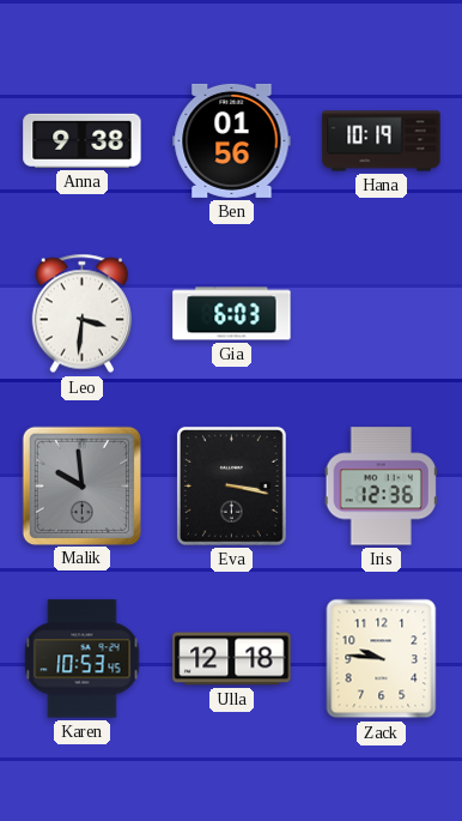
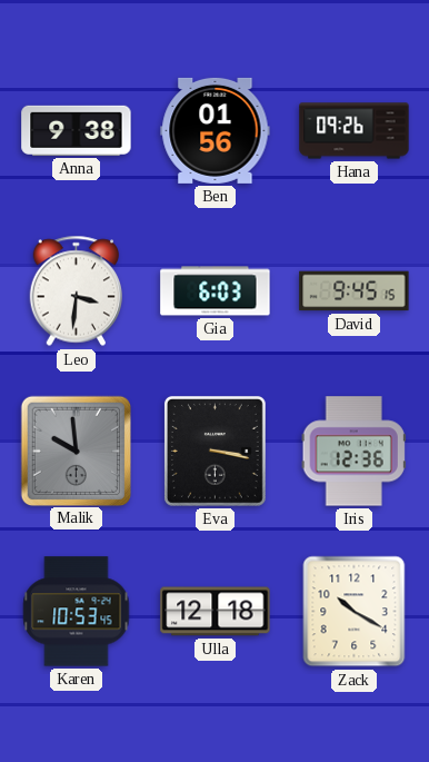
Hana: 10:19 -> 09:26 (355, 131)
David: none -> 9:45 (355, 291)
Zack: 9:46 -> 10:20 (355, 612)
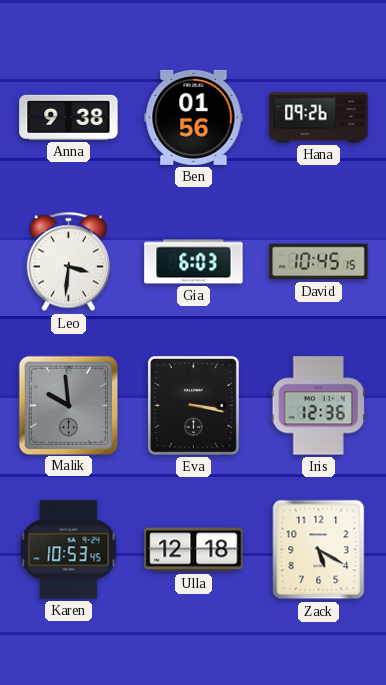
David: 9:45 -> 10:45 (319, 262)
Zack: 10:20 -> 5:20 (319, 550)
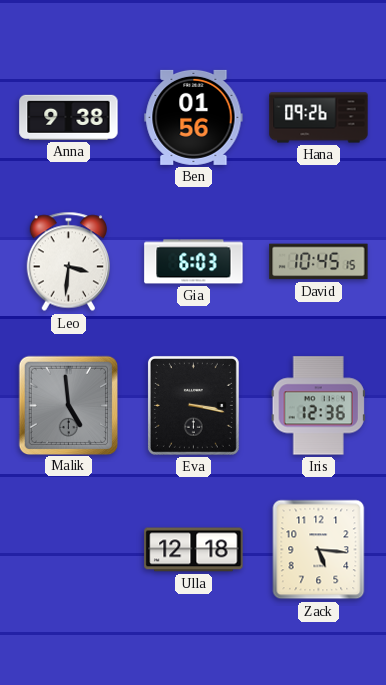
Malik: 9:59 -> 4:59 (68, 405)
Karen: 10:53 -> none (69, 550)
Zack: 5:20 -> 5:16 (319, 550)
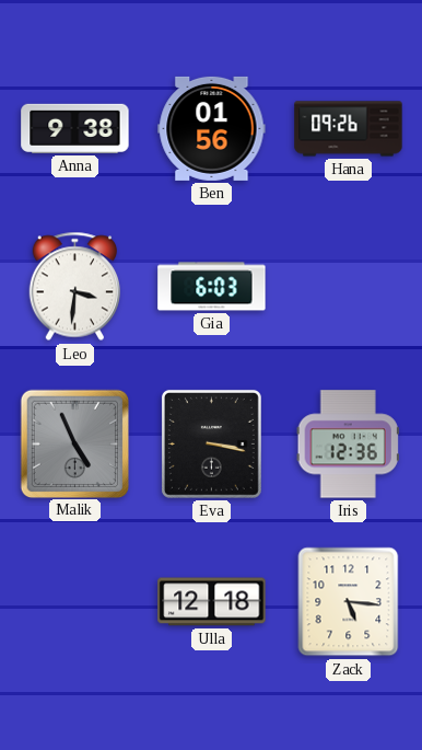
David: 10:45 -> none (319, 262)
Malik: 4:59 -> 4:56 (74, 443)
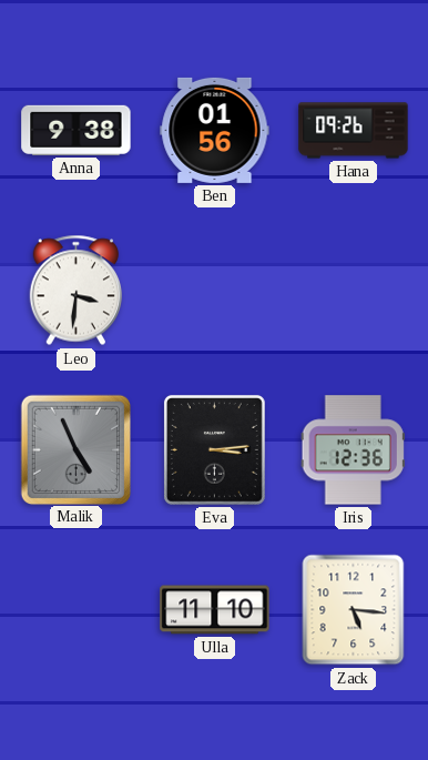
Gia: 6:03 -> none (212, 287)
Eva: 3:17 -> 3:14 (214, 449)
Ulla: 12:18 -> 11:10 (215, 610)
